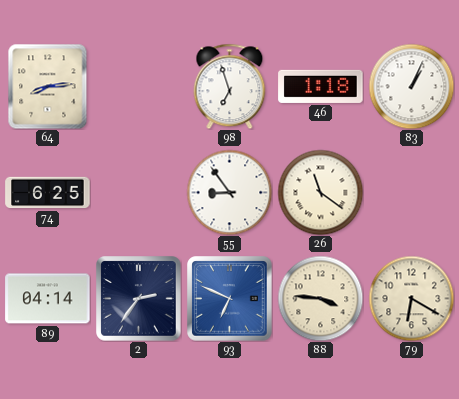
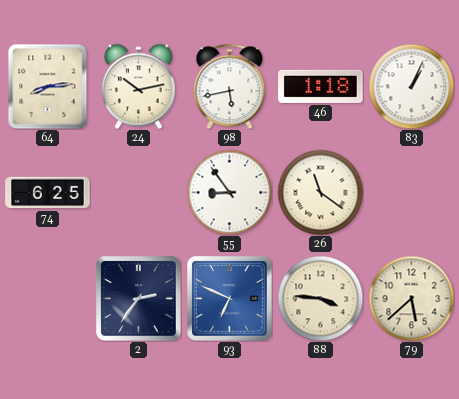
24: none -> 10:13 (138, 86)
98: 6:57 -> 5:43 (230, 86)
89: 04:14 -> none (48, 299)
79: 6:20 -> 5:38 (411, 298)
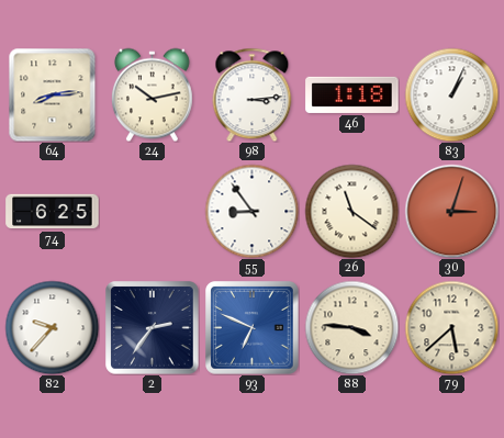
98: 5:43 -> 3:14 (253, 94)
30: none -> 3:03 (451, 211)
82: none -> 9:37 (52, 327)
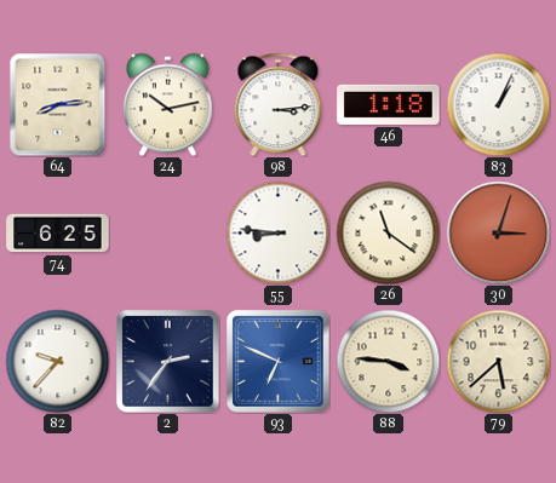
55: 8:54 -> 8:46 (277, 232)
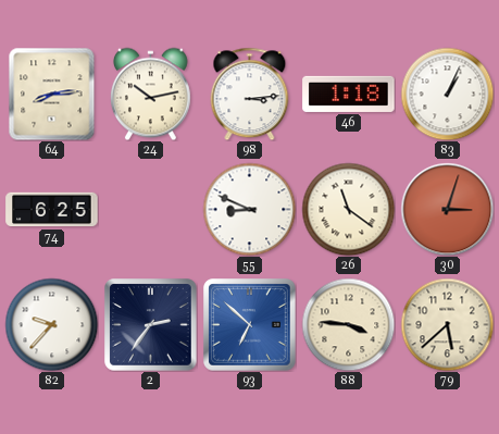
55: 8:46 -> 8:49 (249, 209)
93: 6:49 -> 6:52 (250, 325)
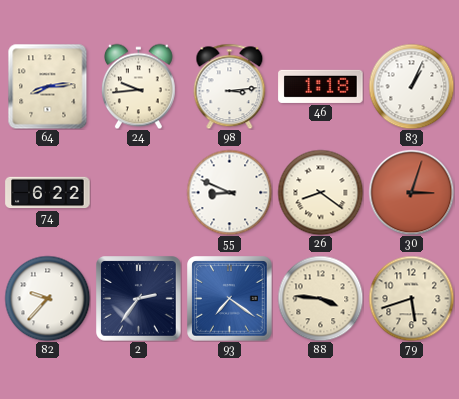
24: 10:13 -> 9:44 (138, 86)
74: 6:25 -> 6:22 (48, 193)
26: 11:21 -> 8:21 (320, 192)
93: 6:52 -> 7:21 (230, 299)
79: 5:38 -> 5:42 (411, 298)
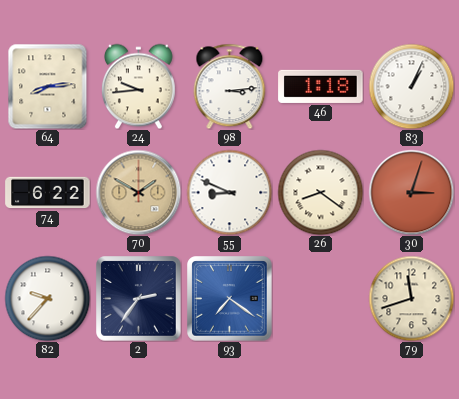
70: none -> 1:50 (138, 192)
88: 3:46 -> none (320, 298)
79: 5:42 -> 11:42 (411, 298)
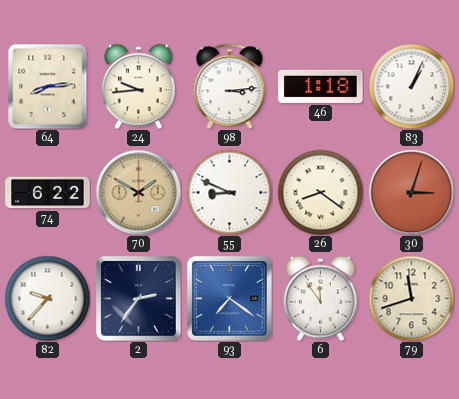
6: none -> 11:54 (320, 298)
